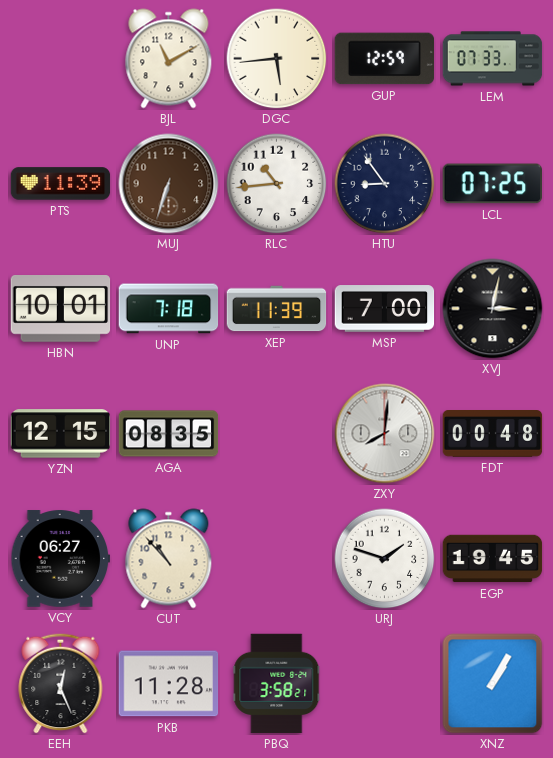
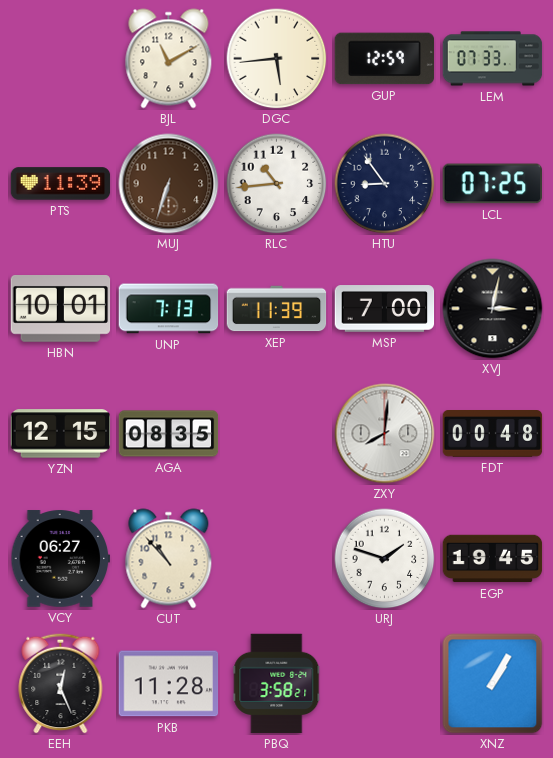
UNP: 7:18 -> 7:13 (169, 309)
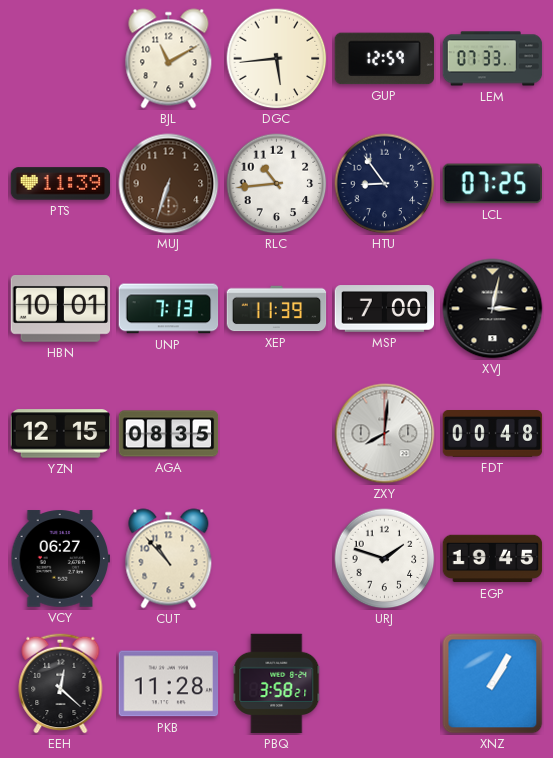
EEH: 12:26 -> 12:22 (61, 683)
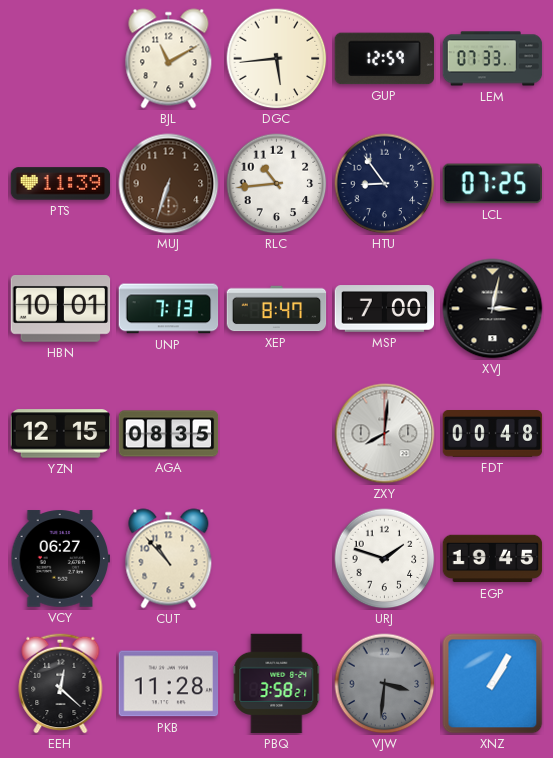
XEP: 11:39 -> 8:47 (277, 309)
VJW: none -> 3:31 (385, 684)
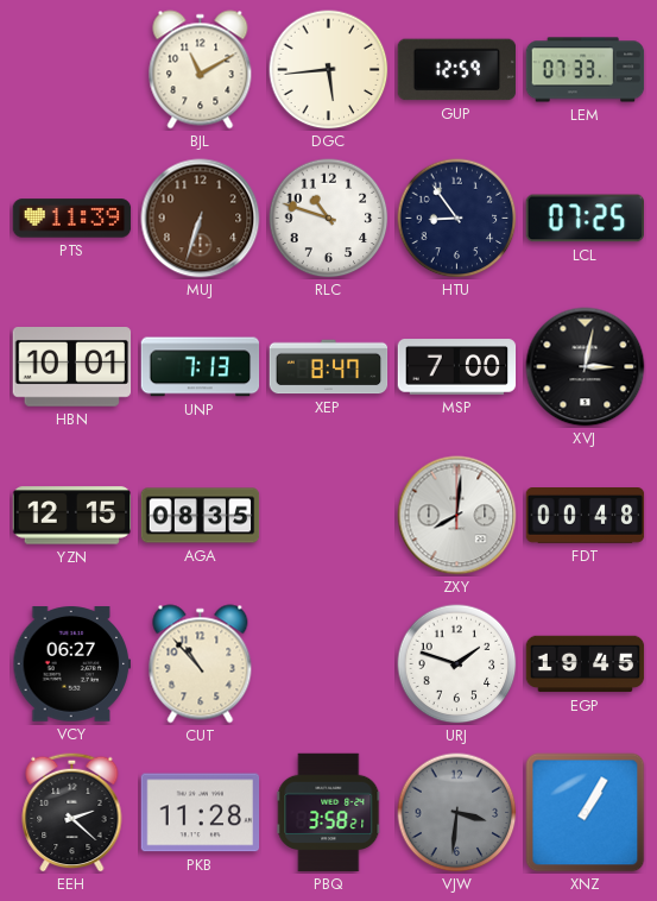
RLC: 10:44 -> 10:48 (329, 219)
EEH: 12:22 -> 2:22 (72, 812)
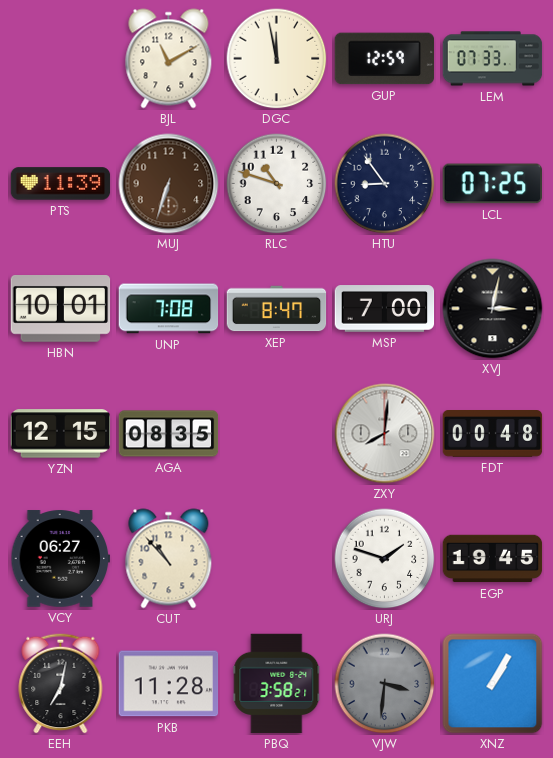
DGC: 5:44 -> 11:58 (277, 59)
UNP: 7:13 -> 7:08 (169, 309)
EEH: 2:22 -> 7:02 (61, 683)
